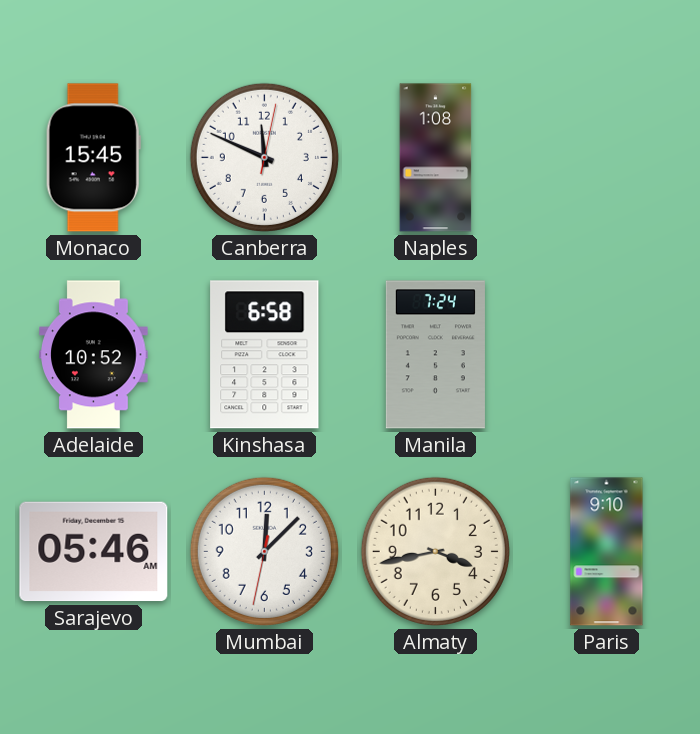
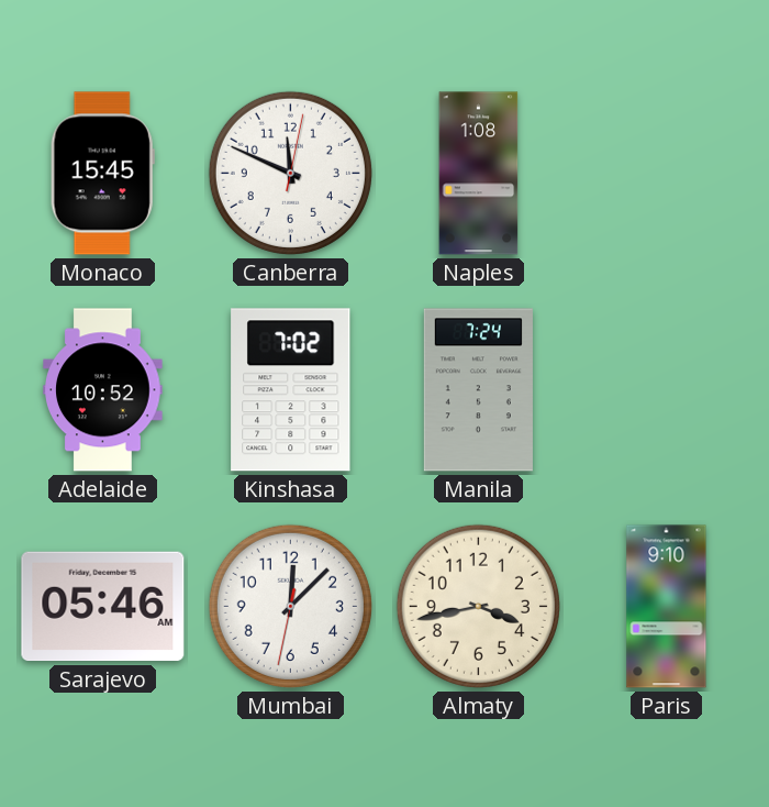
Kinshasa: 6:58 -> 7:02 (291, 390)
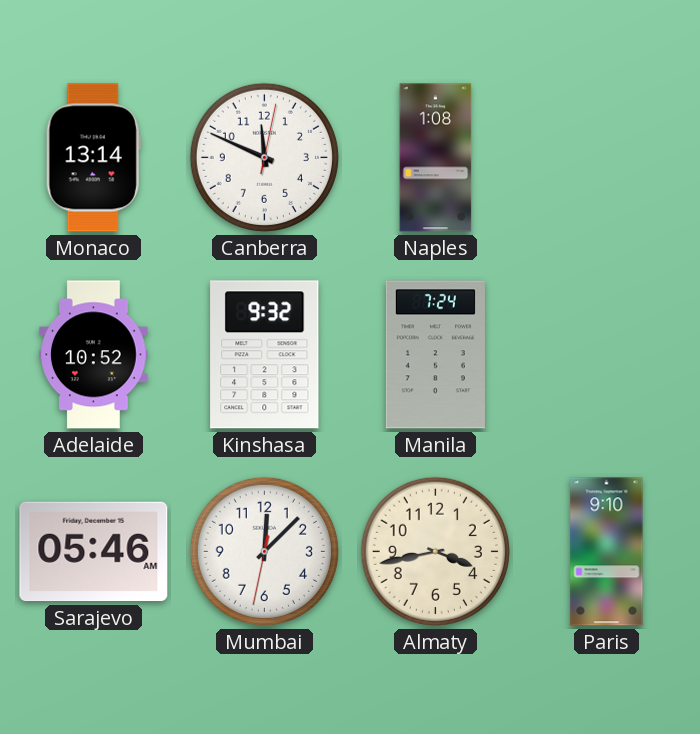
Monaco: 15:45 -> 13:14 (93, 158)
Kinshasa: 7:02 -> 9:32 (265, 355)
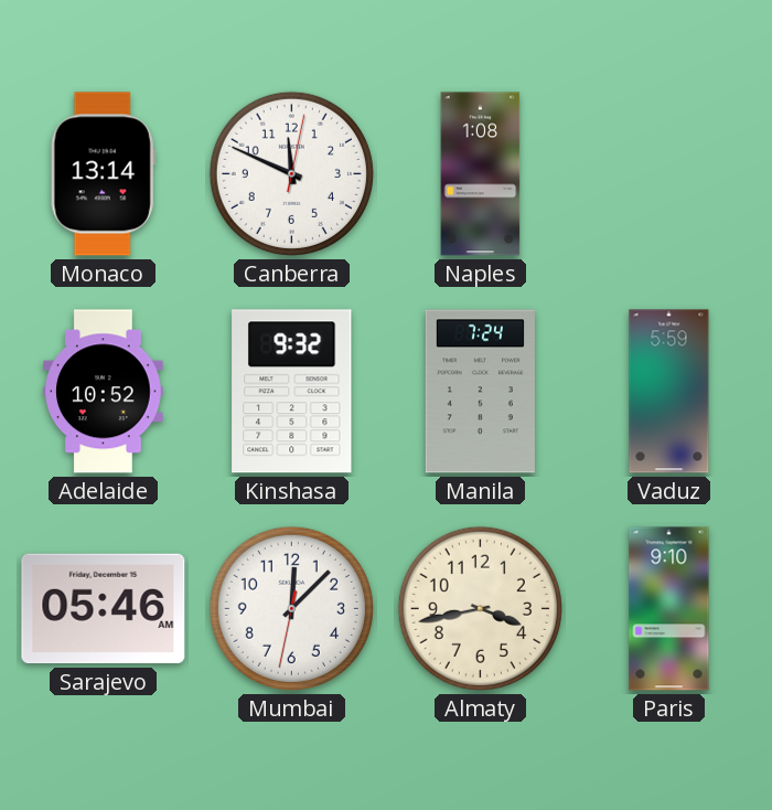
Vaduz: none -> 5:59 (669, 392)
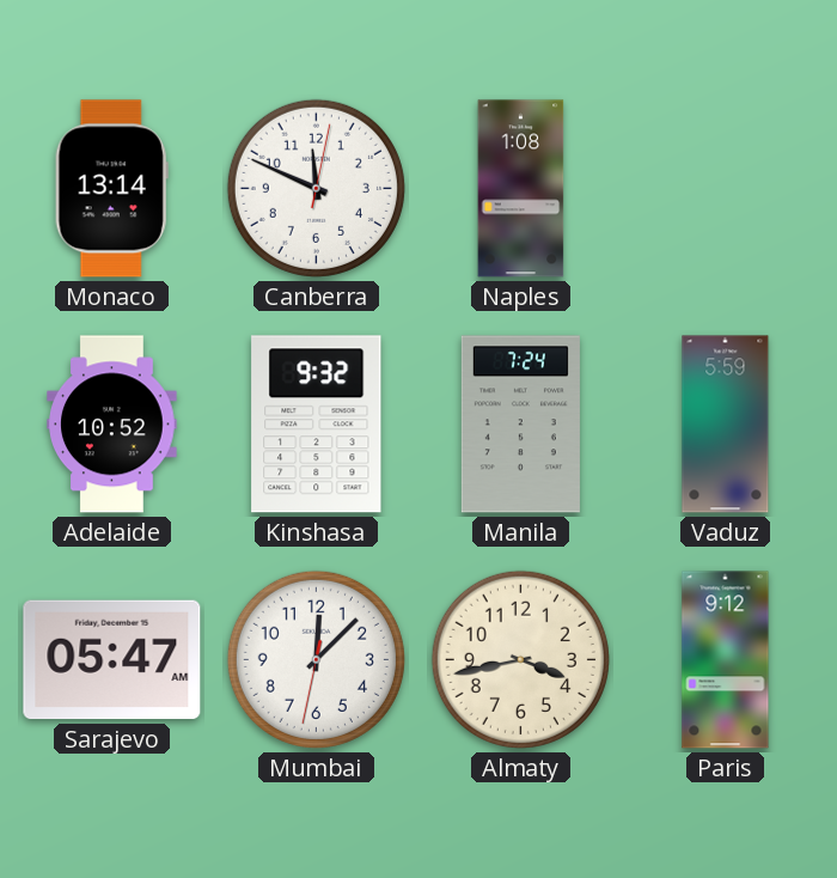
Sarajevo: 05:46 -> 05:47 (112, 660)
Paris: 9:10 -> 9:12 (726, 660)
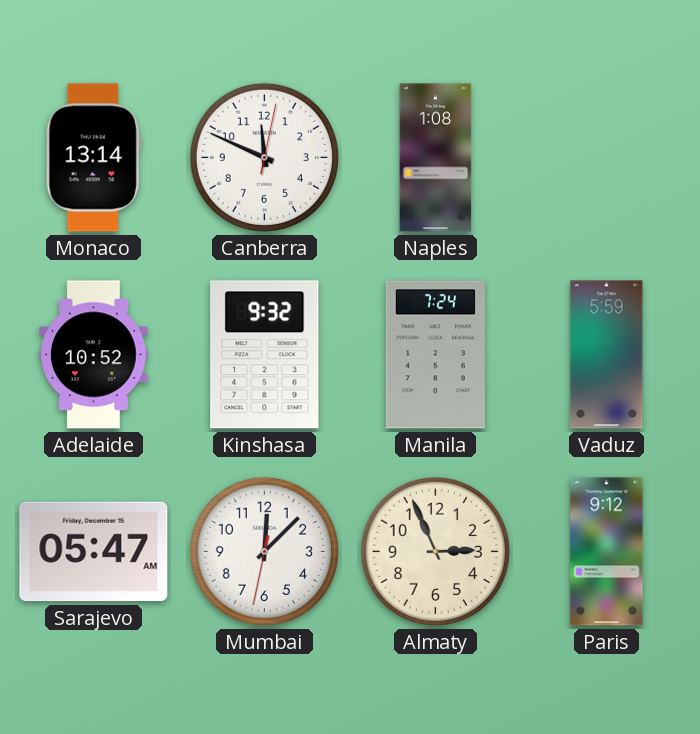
Almaty: 3:43 -> 2:56 (435, 551)
